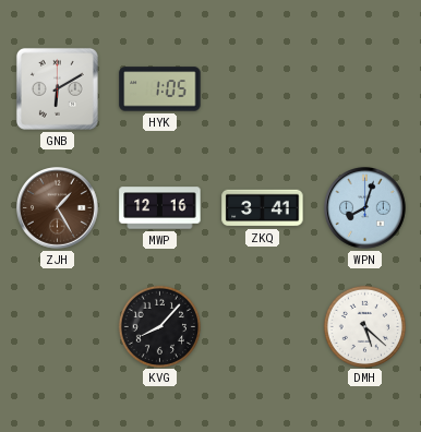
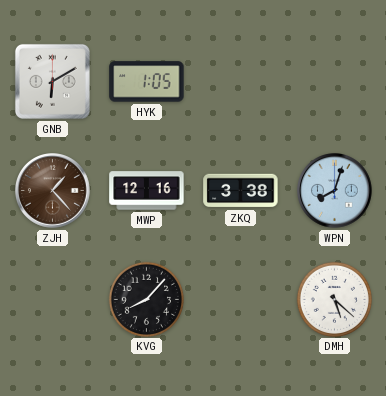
ZJH: 1:25 -> 1:23 (53, 191)
ZKQ: 3:41 -> 3:38 (241, 191)
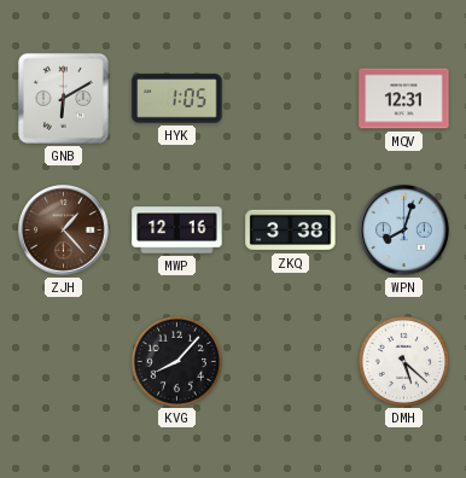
MQV: none -> 12:31 (404, 99)
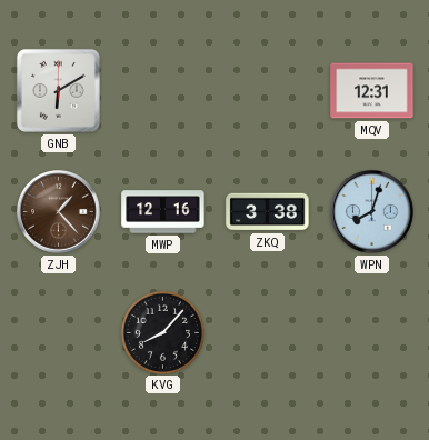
HYK: 1:05 -> none (177, 99)
DMH: 5:22 -> none (403, 361)
